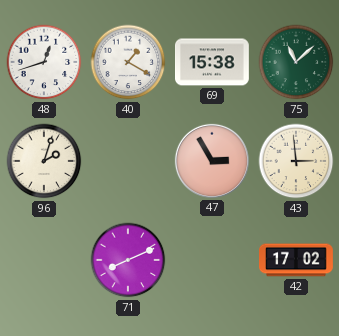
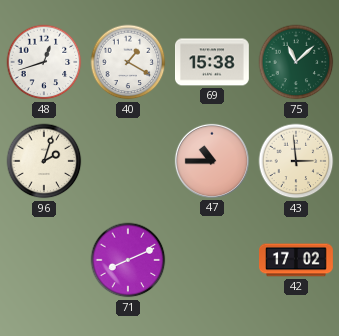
47: 2:55 -> 10:45 (212, 161)
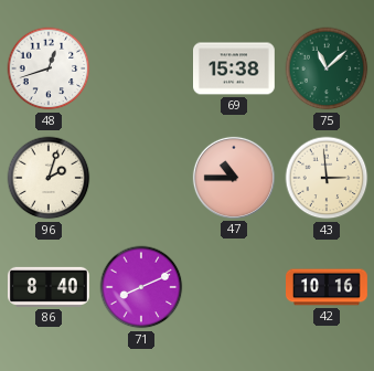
40: 1:20 -> none (128, 62)
86: none -> 8:40 (49, 287)
42: 17:02 -> 10:16 (328, 287)
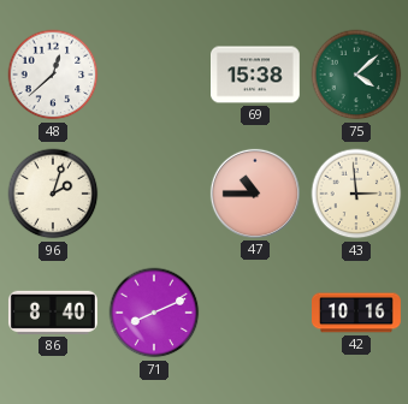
48: 12:42 -> 12:38 (53, 75)
75: 11:08 -> 4:08 (356, 75)
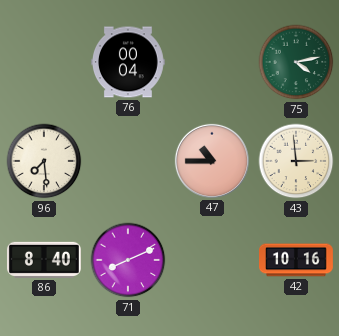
48: 12:38 -> none (53, 75)
76: none -> 00:04 (128, 62)
69: 15:38 -> none (256, 75)
75: 4:08 -> 4:13 (296, 62)
96: 2:03 -> 7:29 (44, 161)
